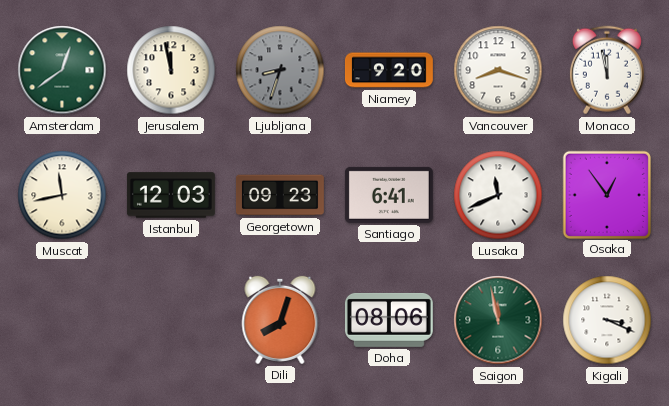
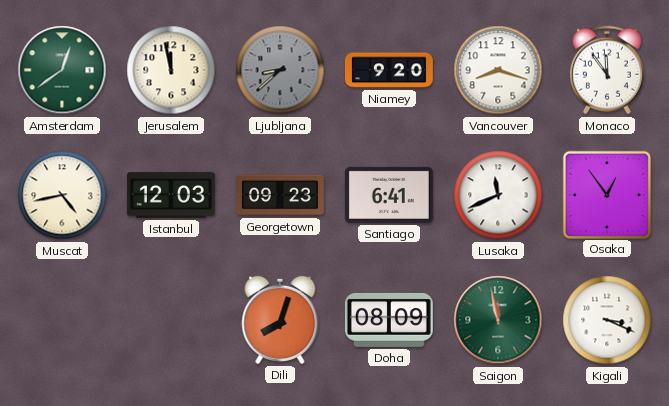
Ljubljana: 8:33 -> 8:38 (280, 70)
Monaco: 11:58 -> 11:54 (607, 70)
Muscat: 11:43 -> 4:43 (62, 195)
Doha: 08:06 -> 08:09 (389, 320)
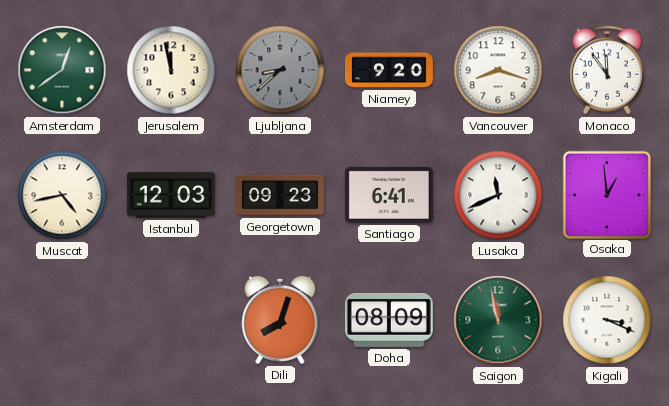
Osaka: 12:54 -> 12:59 (606, 194)
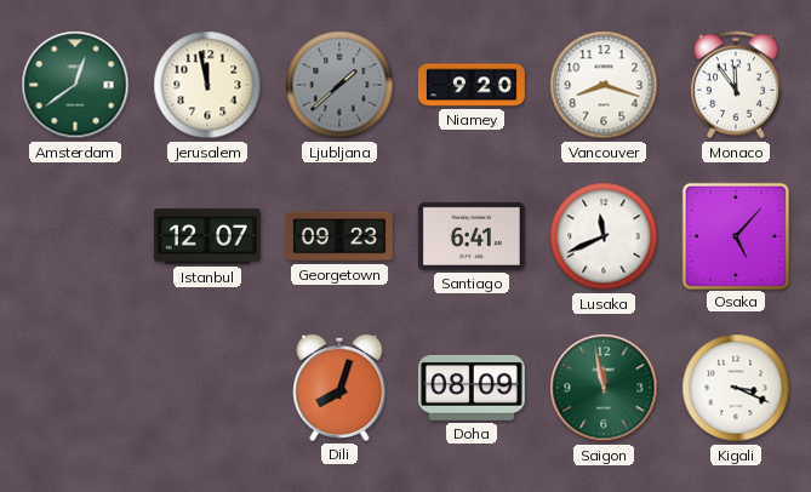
Ljubljana: 8:38 -> 1:38 (339, 85)
Muscat: 4:43 -> none (62, 195)
Istanbul: 12:03 -> 12:07 (207, 236)
Osaka: 12:59 -> 5:07 (735, 235)
